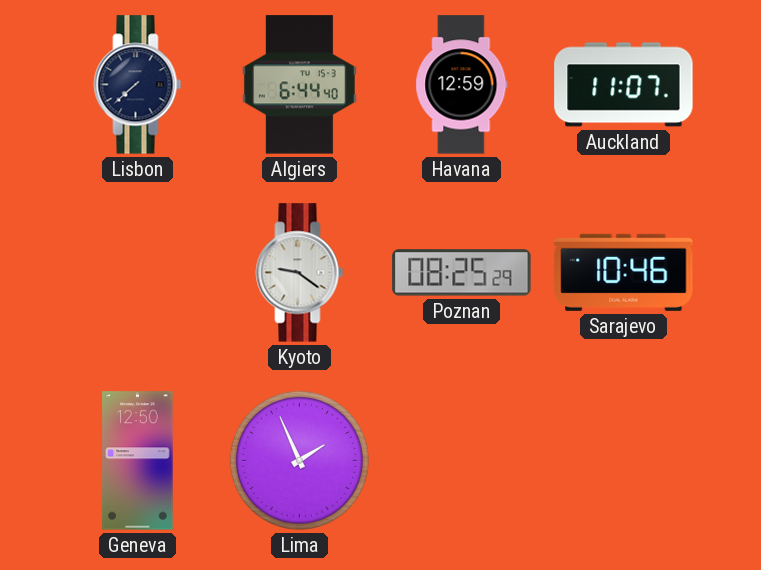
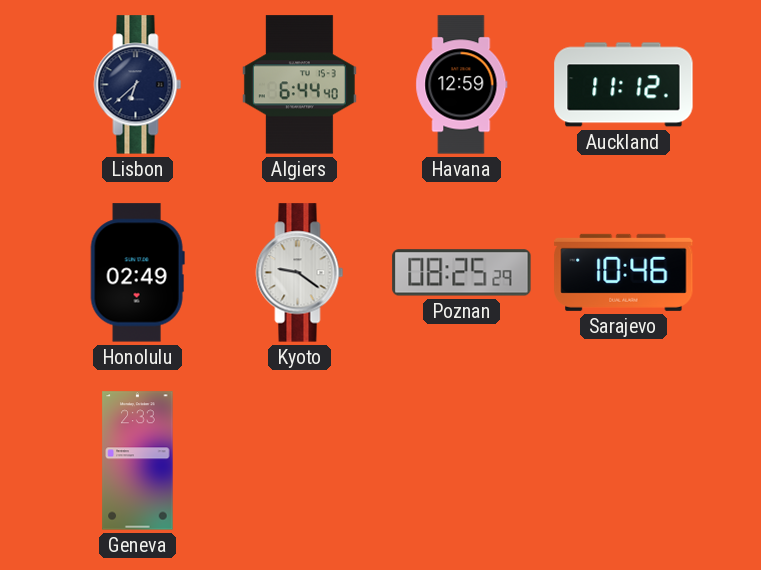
Lisbon: 7:38 -> 6:38 (138, 85)
Auckland: 11:07 -> 11:12 (624, 85)
Honolulu: none -> 02:49 (137, 273)
Geneva: 12:50 -> 2:33 (138, 461)
Lima: 1:56 -> none (299, 460)
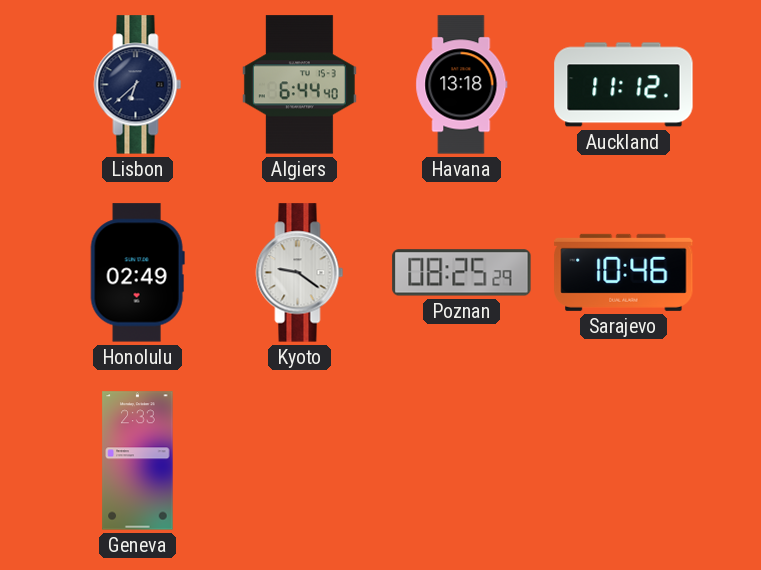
Havana: 12:59 -> 13:18 (462, 85)
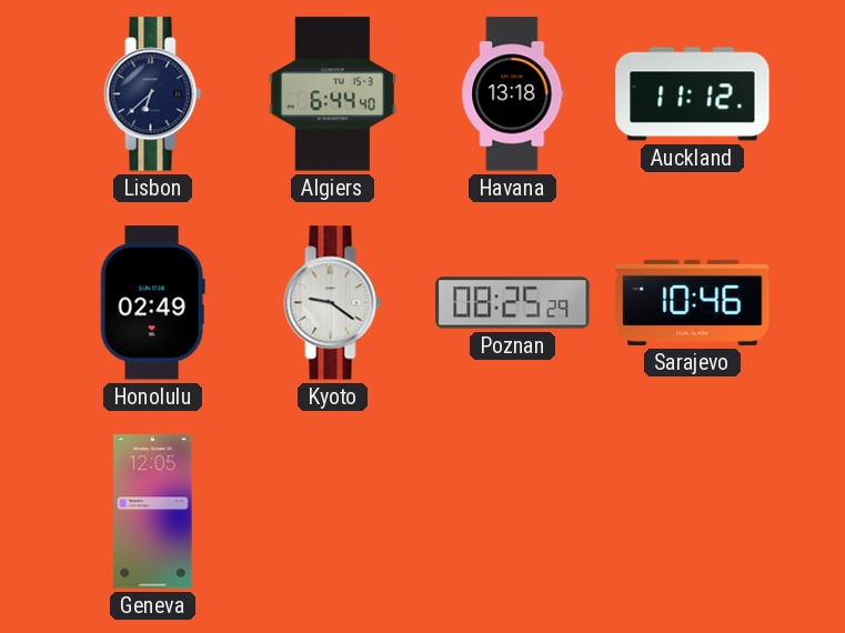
Geneva: 2:33 -> 12:05 (153, 512)
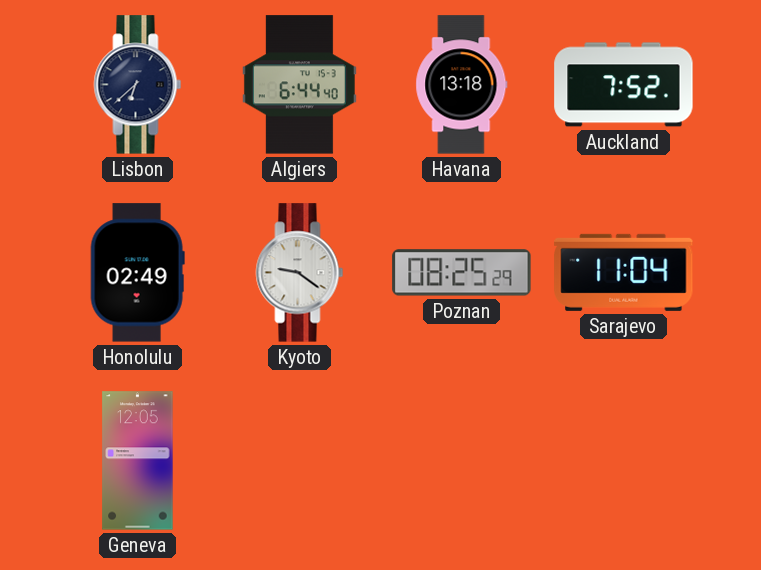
Auckland: 11:12 -> 7:52 (624, 85)
Sarajevo: 10:46 -> 11:04 (624, 272)
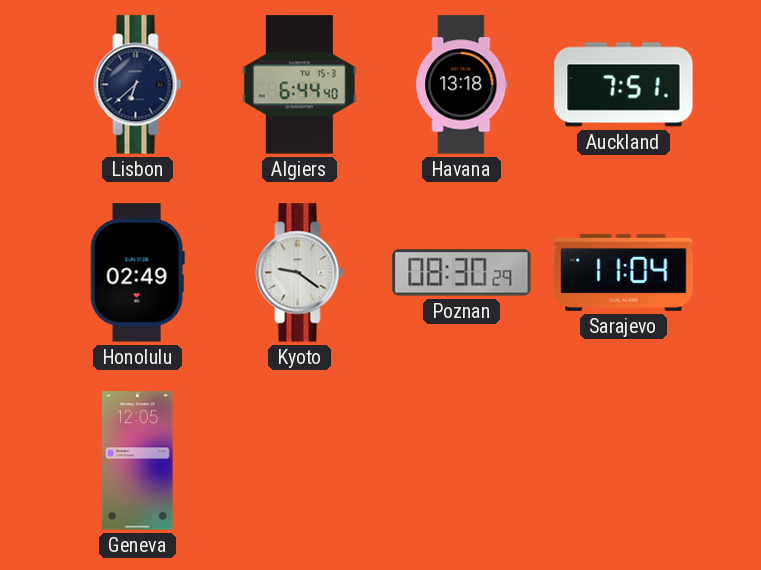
Auckland: 7:52 -> 7:51 (624, 85)
Poznan: 08:25 -> 08:30 (462, 273)
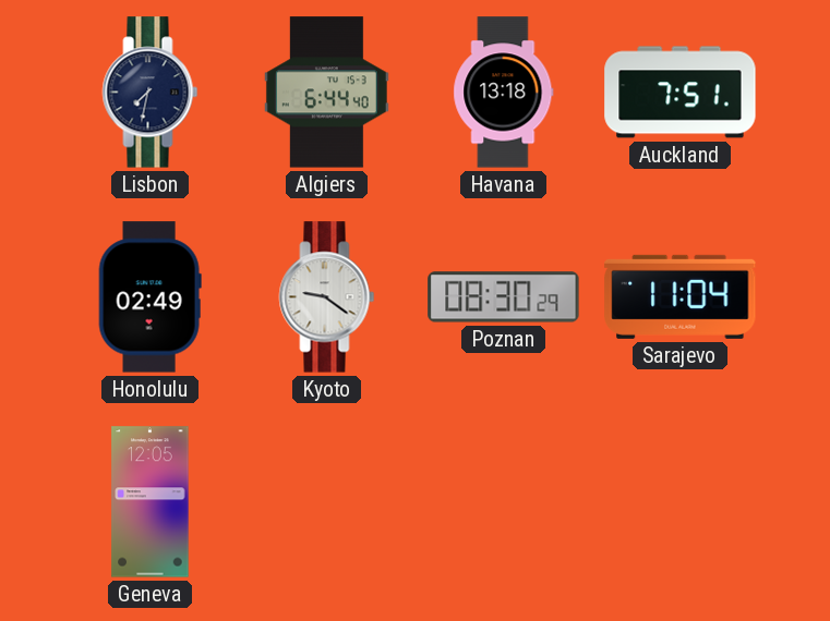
Lisbon: 6:38 -> 7:32 (151, 93)
